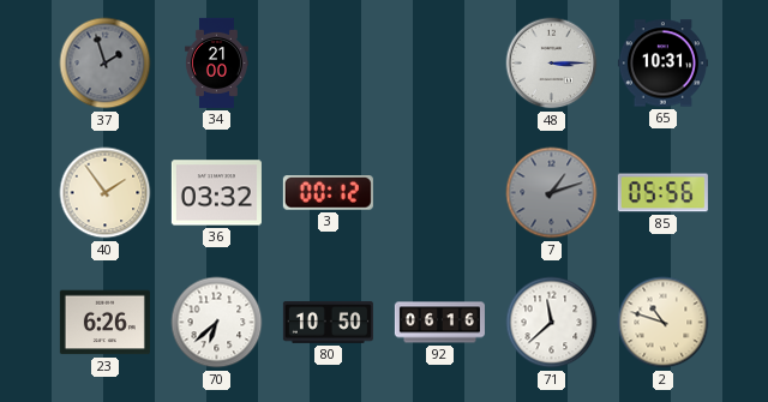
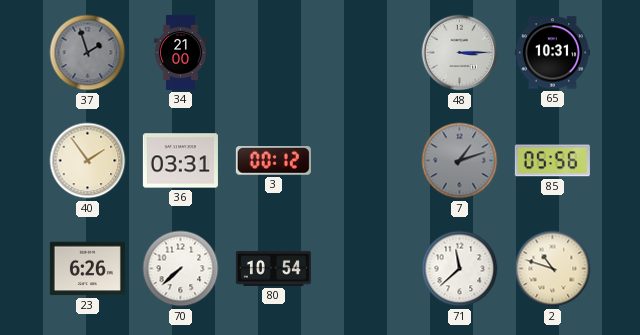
36: 03:32 -> 03:31 (180, 161)
70: 6:38 -> 7:38 (181, 269)
80: 10:50 -> 10:54 (273, 269)
92: 06:16 -> none (439, 323)
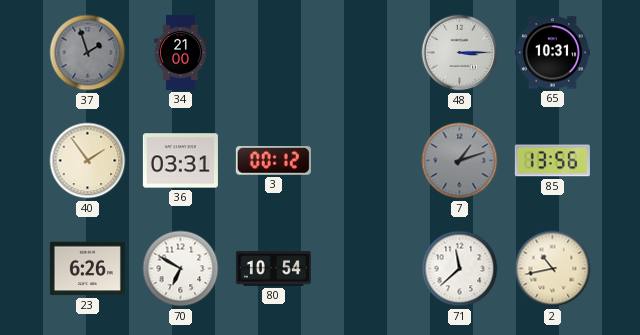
85: 05:56 -> 13:56 (552, 161)
70: 7:38 -> 6:50 (181, 269)
2: 10:48 -> 10:43 (553, 269)
